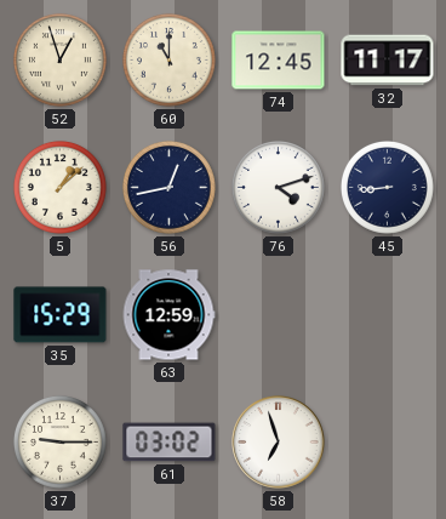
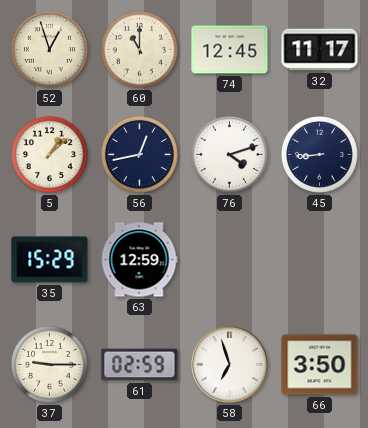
61: 03:02 -> 02:59 (140, 365)
66: none -> 3:50 (320, 365)
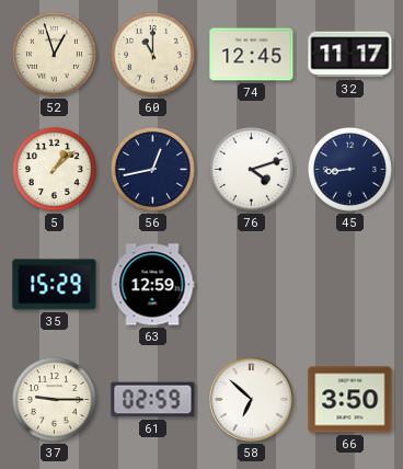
58: 6:57 -> 6:52 (252, 400)
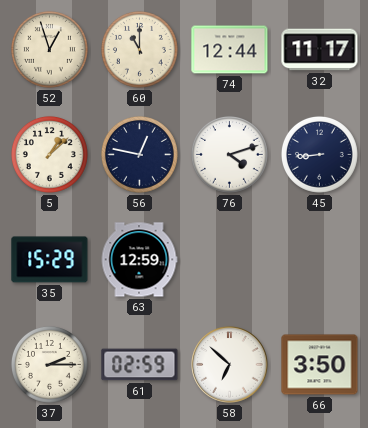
74: 12:45 -> 12:44 (230, 50)
56: 12:43 -> 12:47 (139, 154)
37: 9:15 -> 2:15 (49, 364)
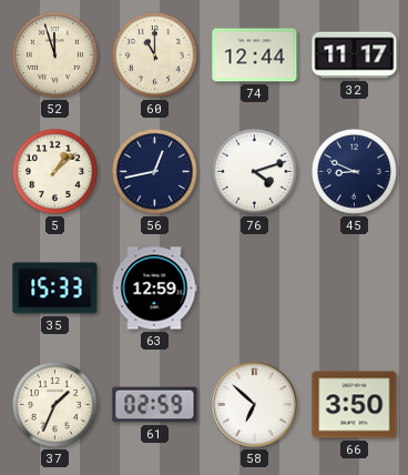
52: 12:57 -> 11:57 (54, 54)
56: 12:47 -> 12:43 (154, 171)
45: 8:44 -> 8:49 (354, 171)
35: 15:29 -> 15:33 (55, 289)
37: 2:15 -> 1:34 (54, 404)
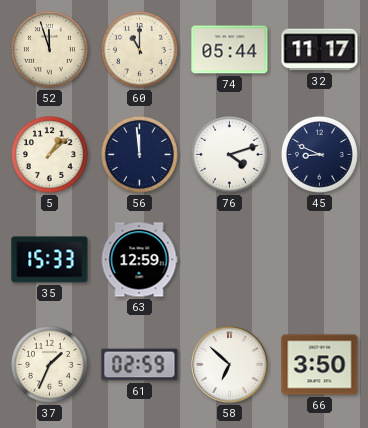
74: 12:44 -> 05:44 (230, 50)
56: 12:43 -> 11:59 (139, 154)
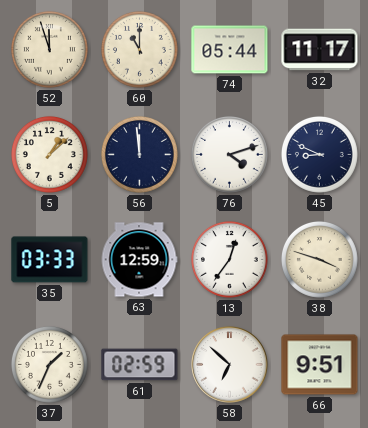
35: 15:33 -> 03:33 (50, 260)
13: none -> 12:36 (229, 259)
38: none -> 3:48 (319, 259)
66: 3:50 -> 9:51 (320, 365)
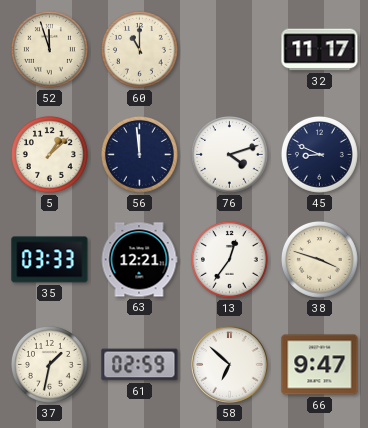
74: 05:44 -> none (230, 50)
63: 12:59 -> 12:21 (139, 260)
37: 1:34 -> 1:32 (49, 364)
66: 9:51 -> 9:47 (320, 365)
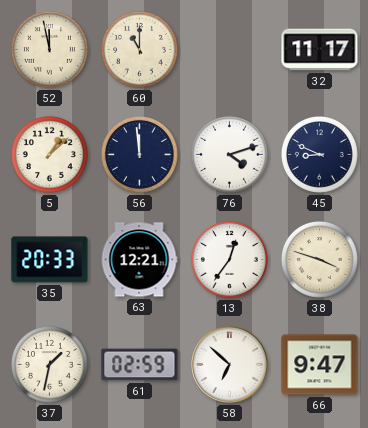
52: 11:57 -> 11:58 (49, 49)
35: 03:33 -> 20:33 (50, 260)
